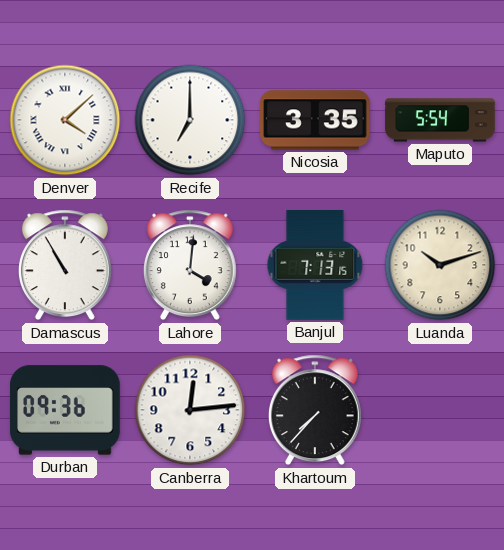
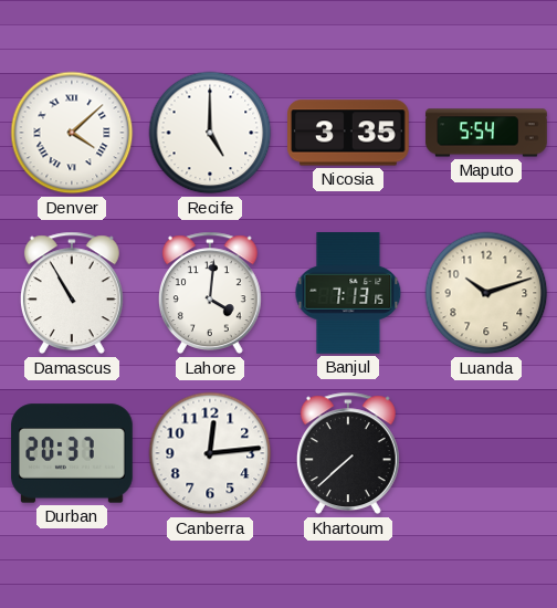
Recife: 7:00 -> 5:00 (210, 133)
Durban: 09:36 -> 20:37 (72, 453)
Khartoum: 7:37 -> 7:38 (348, 453)
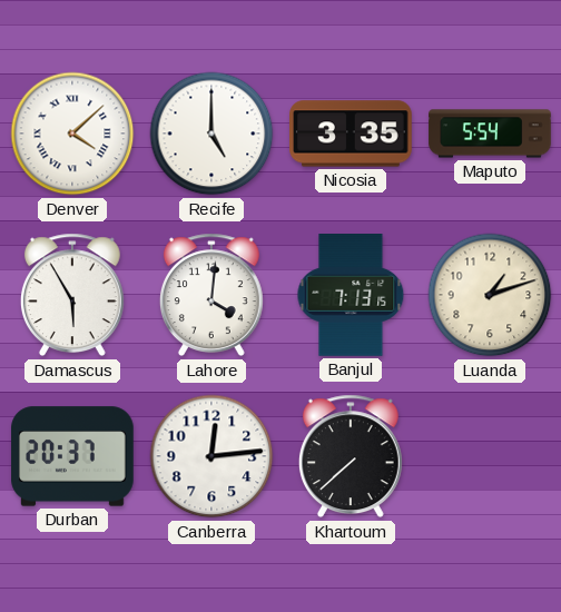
Damascus: 10:55 -> 5:55 (72, 295)
Luanda: 10:12 -> 1:12 (490, 295)
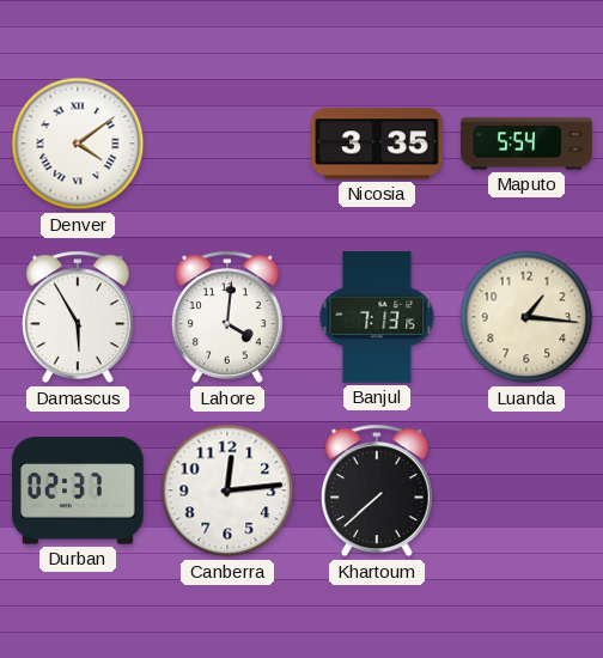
Denver: 4:08 -> 4:09 (78, 144)
Recife: 5:00 -> none (211, 134)
Luanda: 1:12 -> 1:16 (526, 317)
Durban: 20:37 -> 02:37 (78, 491)
